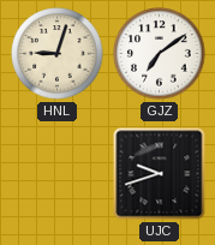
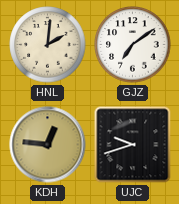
HNL: 9:03 -> 2:01 (48, 45)
KDH: none -> 12:46 (48, 145)
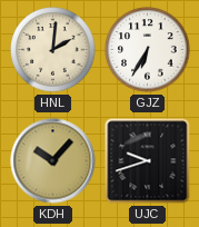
GJZ: 7:09 -> 6:35 (148, 50)
KDH: 12:46 -> 10:07 (53, 161)
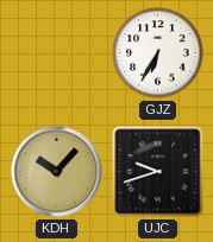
HNL: 2:01 -> none (53, 50)
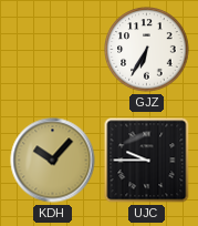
UJC: 9:42 -> 9:45 (147, 161)
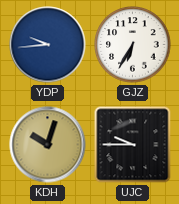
YDP: none -> 9:44 (48, 45)
KDH: 10:07 -> 10:03 (48, 145)
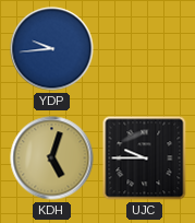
GJZ: 6:35 -> none (133, 45)
KDH: 10:03 -> 5:03 (52, 159)
